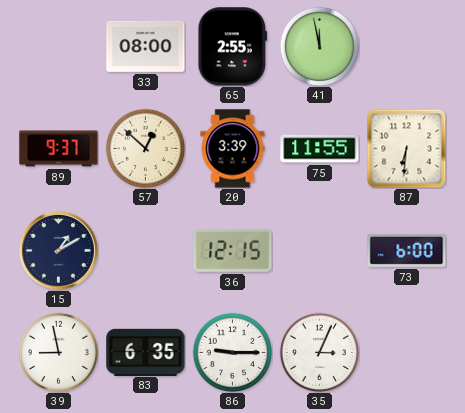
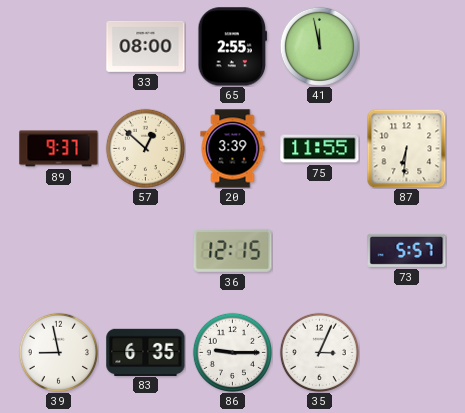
15: 1:10 -> none (58, 250)
73: 6:00 -> 5:57 (407, 250)
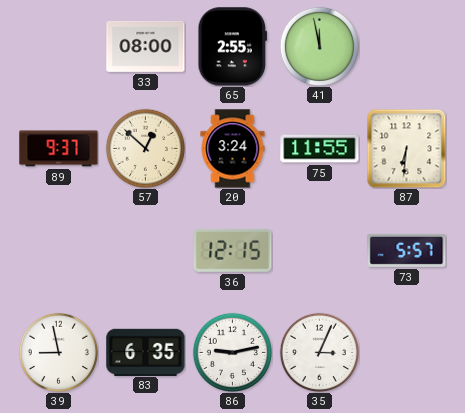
20: 3:39 -> 3:24 (233, 149)
86: 9:15 -> 9:13 (232, 352)
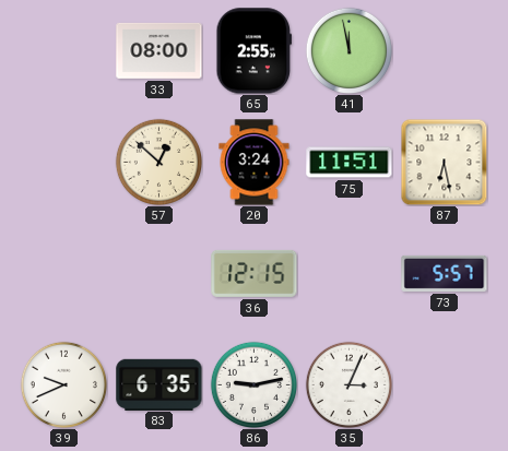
89: 9:37 -> none (59, 149)
75: 11:55 -> 11:51 (350, 163)
87: 6:31 -> 6:28 (444, 163)
39: 8:58 -> 9:41 (63, 384)
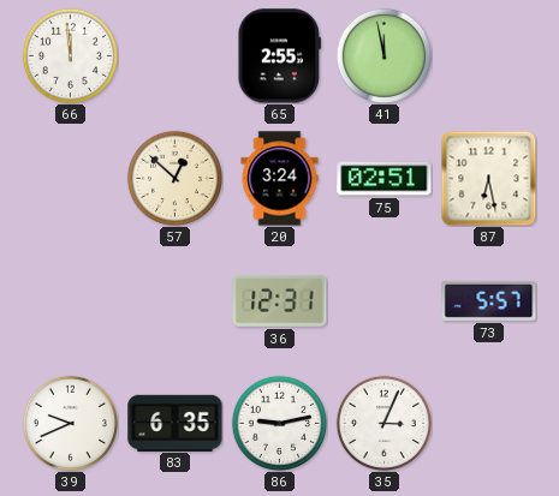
66: none -> 11:59 (70, 55)
33: 08:00 -> none (160, 50)
75: 11:51 -> 02:51 (385, 179)
36: 12:15 -> 12:31 (280, 300)
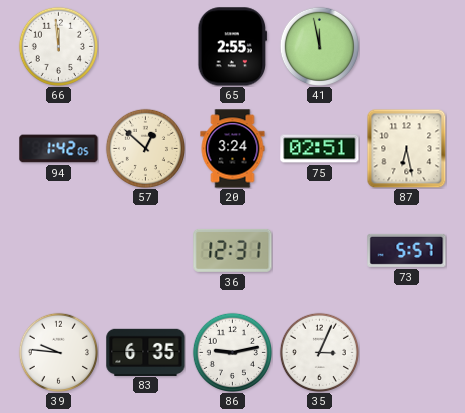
94: none -> 1:42 (59, 149)
39: 9:41 -> 9:46 (58, 352)
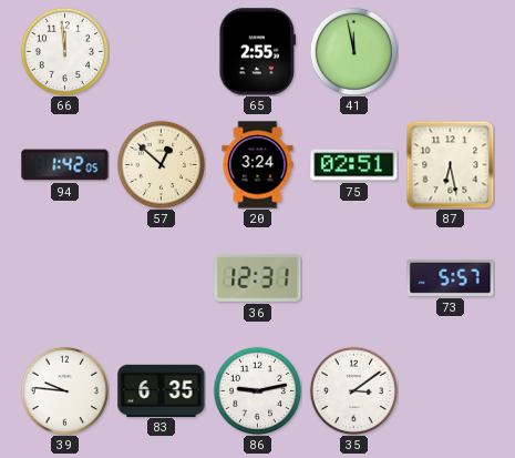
35: 3:04 -> 3:09 (353, 390)
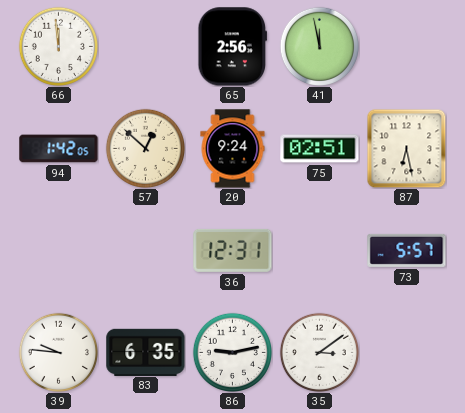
65: 2:55 -> 2:56 (233, 47)
20: 3:24 -> 9:24 (233, 149)
